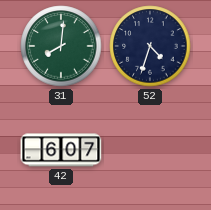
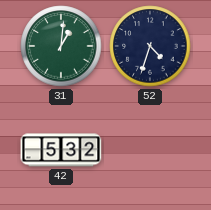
31: 8:01 -> 1:01 (61, 46)
42: 6:07 -> 5:32 (61, 150)
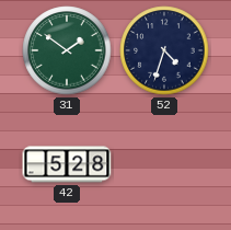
31: 1:01 -> 1:51 (67, 50)
42: 5:32 -> 5:28 (67, 164)
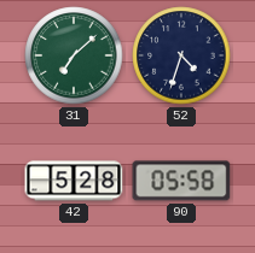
31: 1:51 -> 7:08 (74, 55)
90: none -> 05:58 (181, 181)
